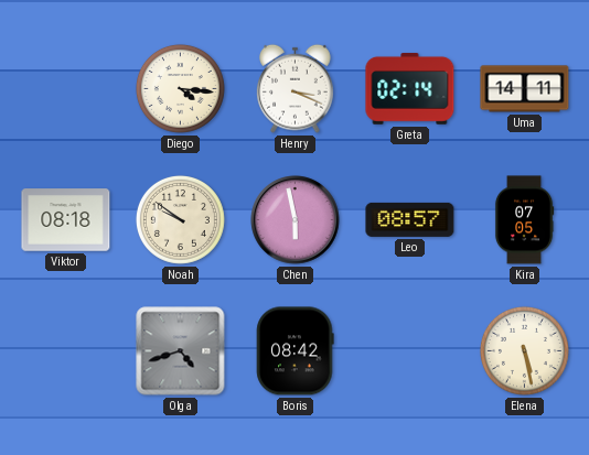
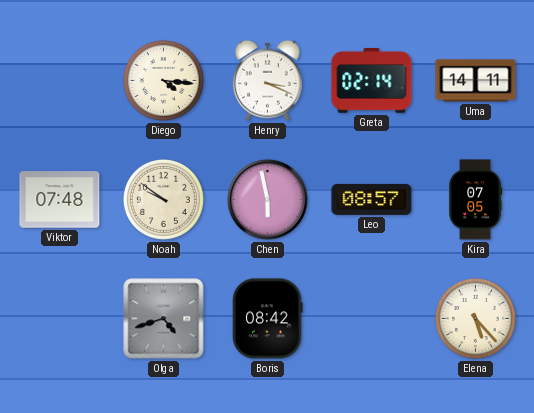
Viktor: 08:18 -> 07:48 (60, 200)
Elena: 5:28 -> 5:23 (475, 318)
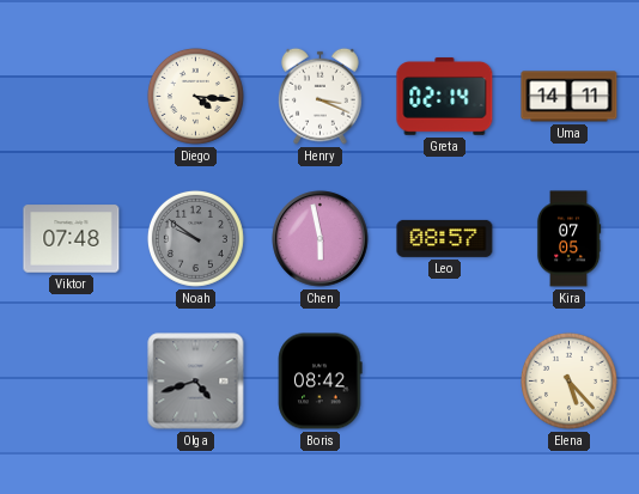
Noah dial: cream -> grey (195, 238)
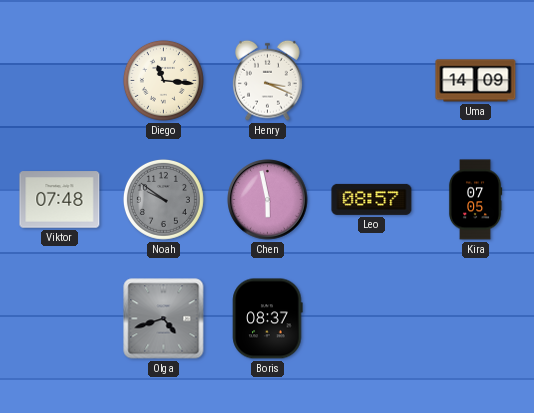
Diego: 4:16 -> 11:16 (163, 80)
Greta: 02:14 -> none (445, 97)
Uma: 14:11 -> 14:09 (476, 81)
Boris: 08:42 -> 08:37 (268, 319)
Elena: 5:23 -> none (568, 380)
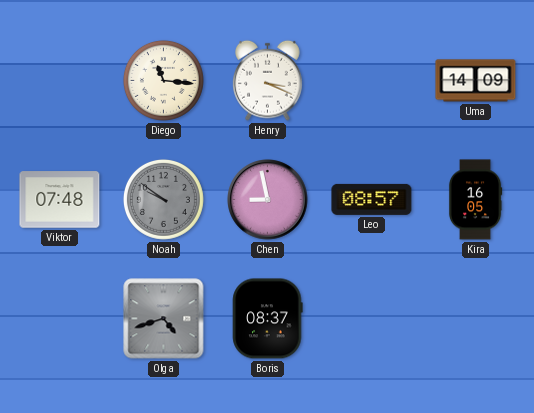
Chen: 5:58 -> 8:58 (268, 200)
Kira: 07:05 -> 16:05 (475, 200)
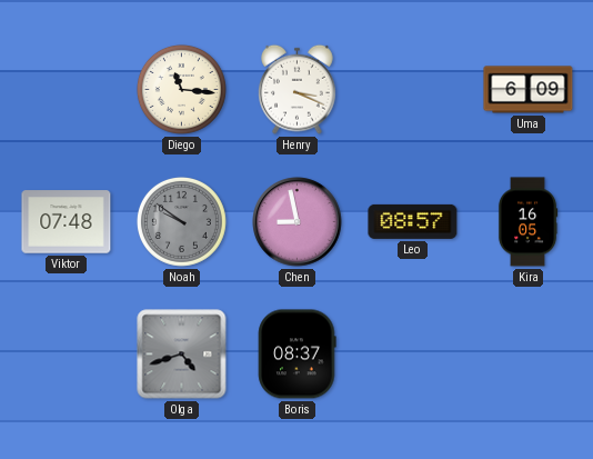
Uma: 14:09 -> 6:09 (529, 90)
